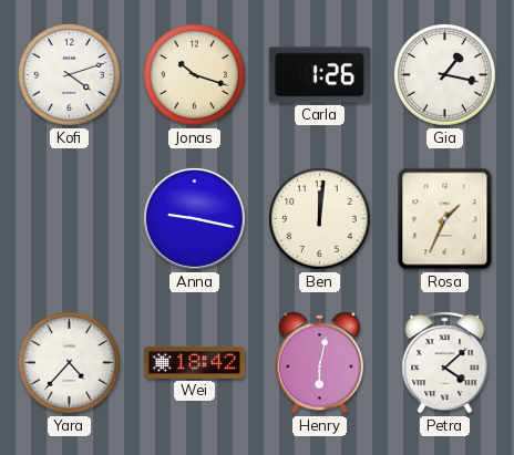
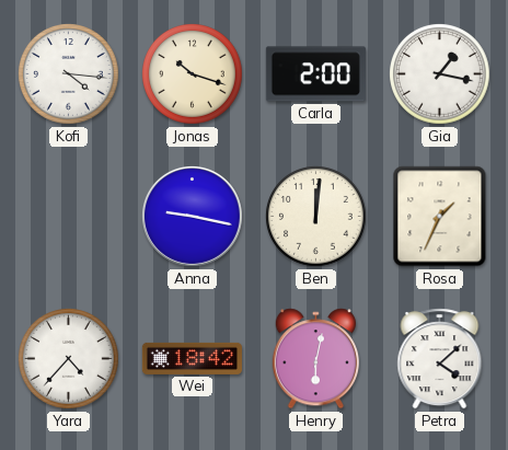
Kofi: 4:12 -> 4:16 (69, 74)
Carla: 1:26 -> 2:00 (315, 74)
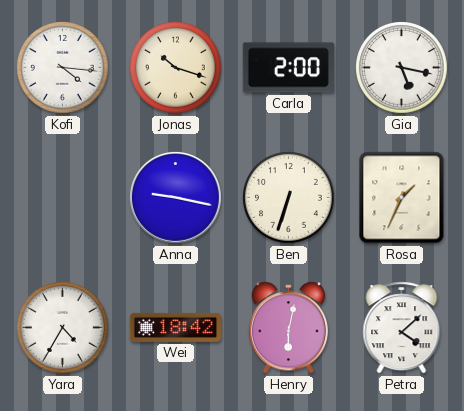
Gia: 1:17 -> 5:17 (402, 68)
Ben: 12:01 -> 6:33 (289, 198)
Yara: 4:37 -> 4:35 (63, 328)
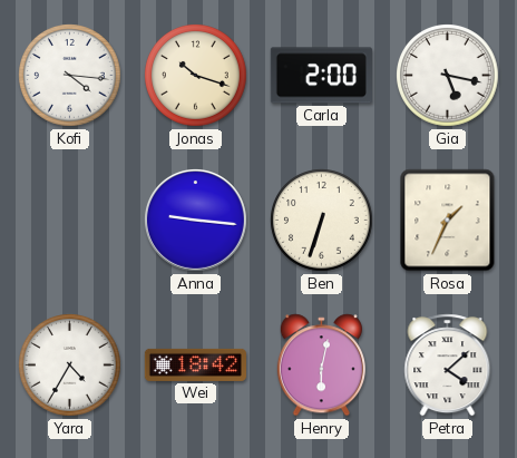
Anna: 9:17 -> 9:16 (195, 220)
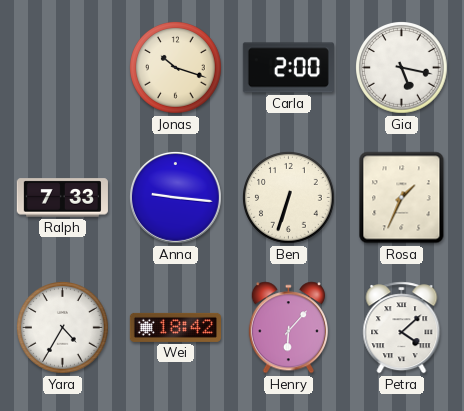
Kofi: 4:16 -> none (70, 76)
Ralph: none -> 7:33 (62, 198)
Henry: 6:02 -> 6:07 (288, 328)
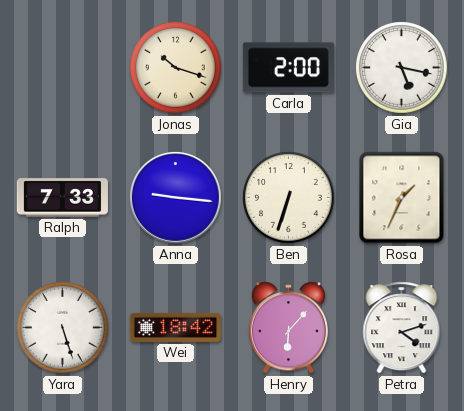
Yara: 4:35 -> 5:27 (63, 328)
Petra: 4:08 -> 4:12 (402, 328)
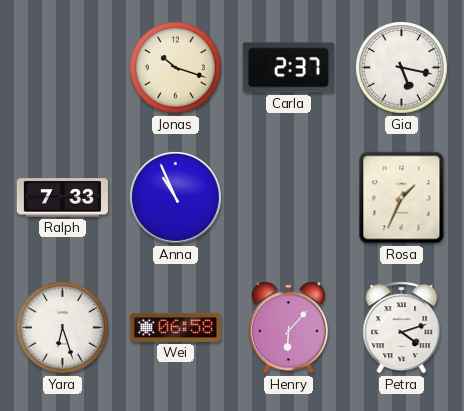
Carla: 2:00 -> 2:37 (288, 68)
Anna: 9:16 -> 10:56 (175, 197)
Ben: 6:33 -> none (289, 198)
Yara: 5:27 -> 6:27 (63, 328)
Wei: 18:42 -> 06:58 (175, 327)
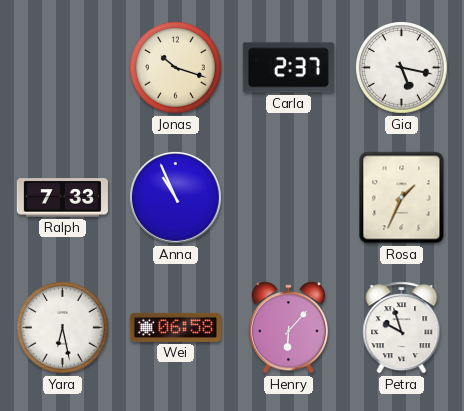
Yara: 6:27 -> 6:28 (63, 328)
Petra: 4:12 -> 9:57 (402, 328)
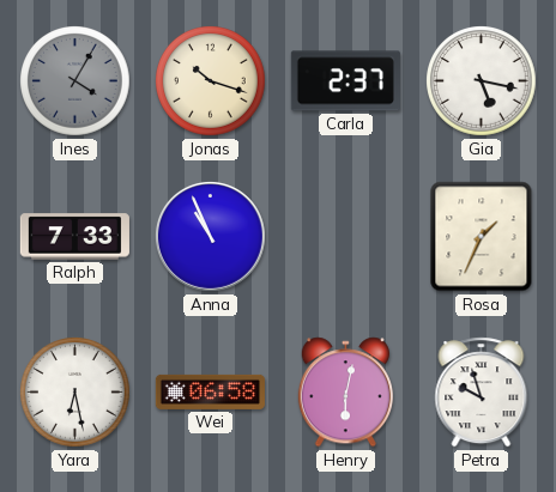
Ines: none -> 4:05 (75, 81)
Henry: 6:07 -> 6:02 (345, 393)
